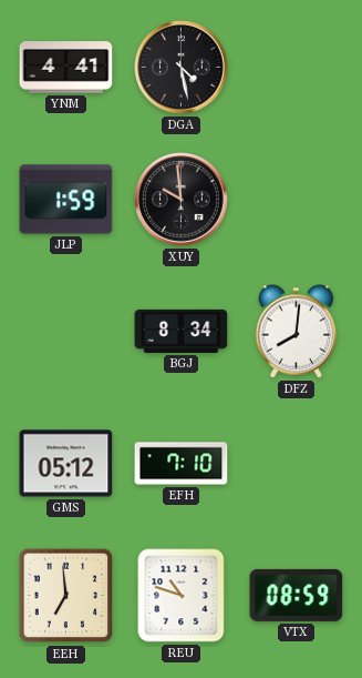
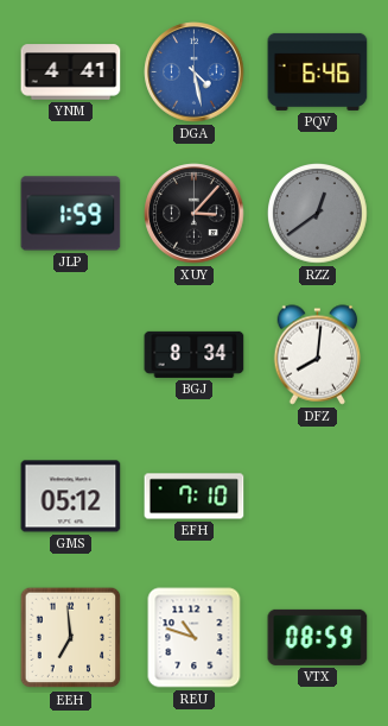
DGA dial: black -> blue (195, 72)
PQV: none -> 6:46 (318, 71)
XUY: 9:59 -> 3:07 (195, 214)
RZZ: none -> 12:39 (318, 214)
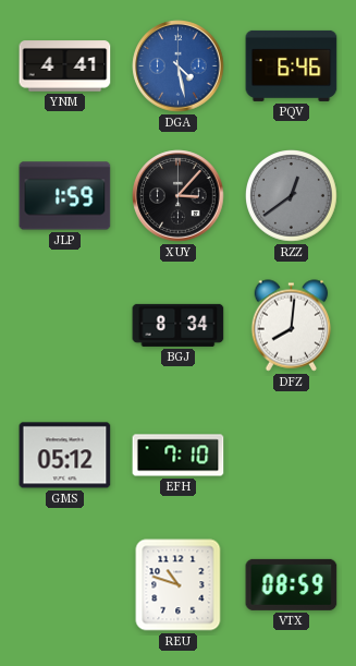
EEH: 6:59 -> none (71, 638)
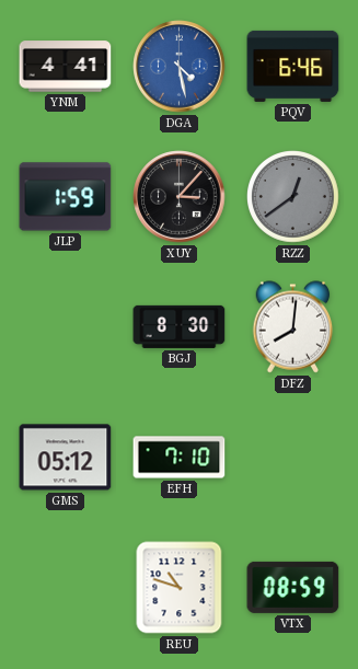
BGJ: 8:34 -> 8:30 (180, 326)
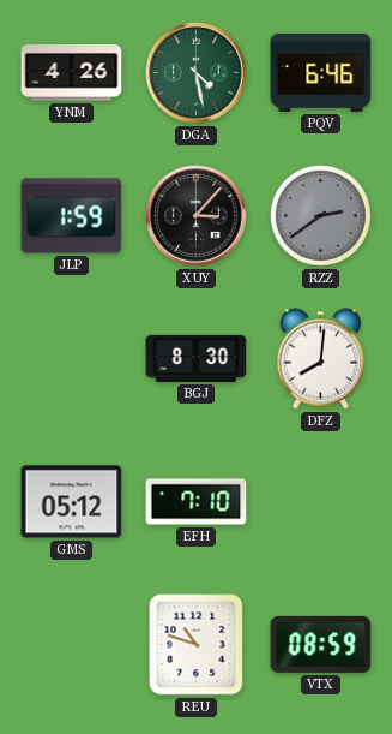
YNM: 4:41 -> 4:26 (72, 73)
DGA dial: blue -> green (197, 73)
RZZ: 12:39 -> 2:39 (321, 216)
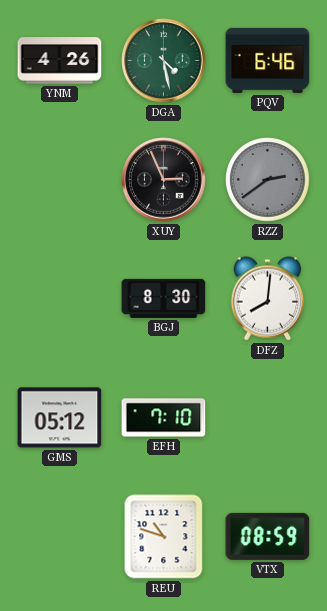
JLP: 1:59 -> none (72, 216)
XUY: 3:07 -> 2:56 (164, 180)
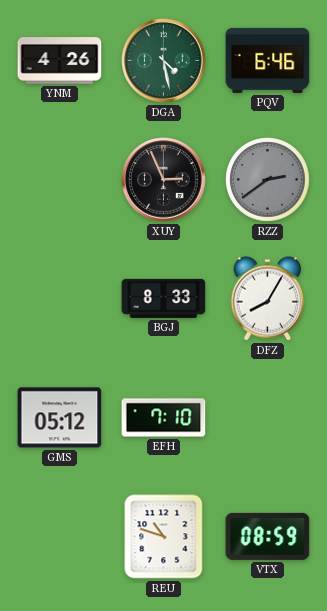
BGJ: 8:30 -> 8:33 (164, 298)
DFZ: 8:01 -> 8:05 (268, 299)
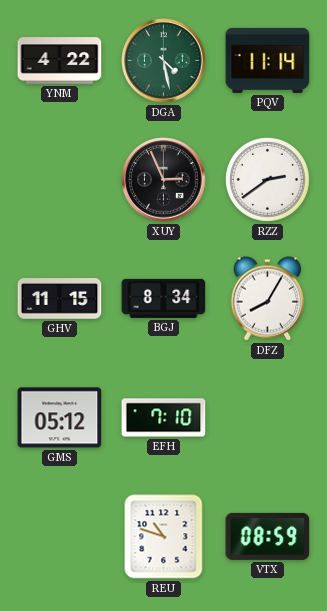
YNM: 4:26 -> 4:22 (60, 61)
PQV: 6:46 -> 11:14 (268, 60)
RZZ dial: grey -> white (268, 180)
GHV: none -> 11:15 (60, 299)
BGJ: 8:33 -> 8:34 (164, 298)
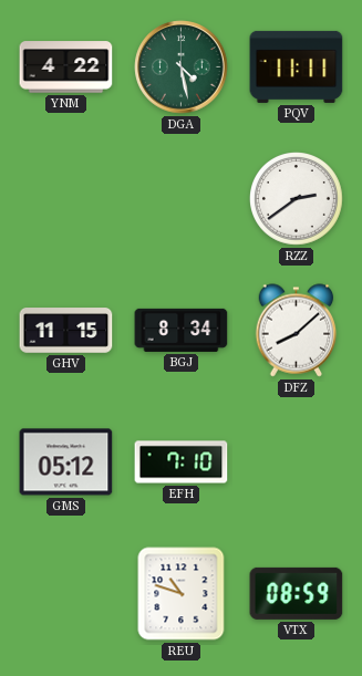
PQV: 11:14 -> 11:11 (297, 66)
XUY: 2:56 -> none (164, 180)
DFZ: 8:05 -> 8:08 (297, 331)
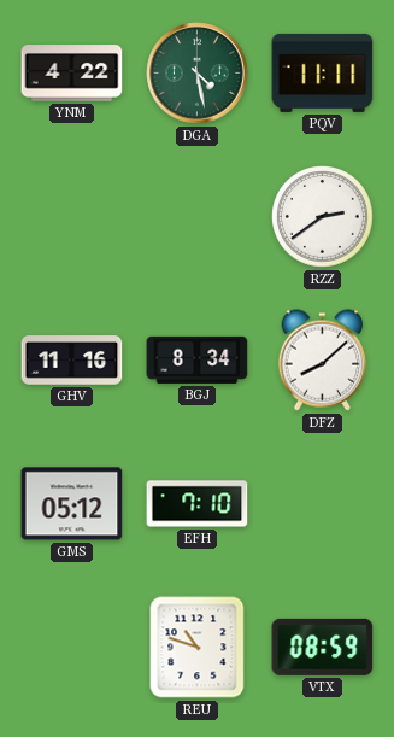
GHV: 11:15 -> 11:16 (72, 361)
